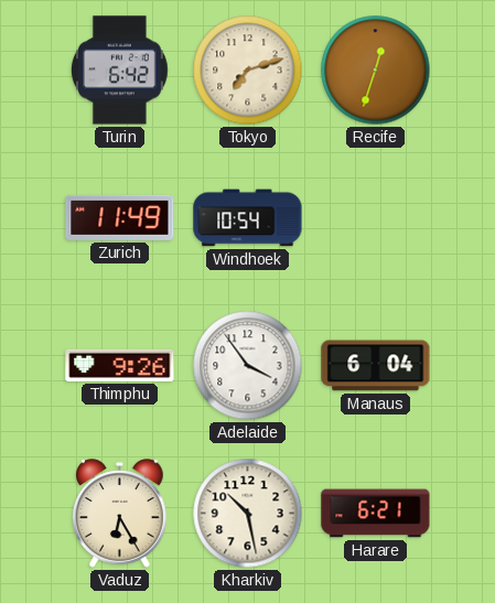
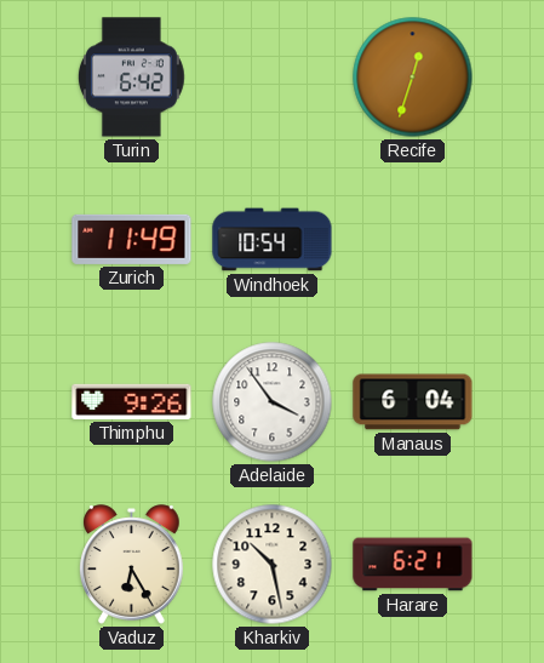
Tokyo: 7:12 -> none (248, 71)
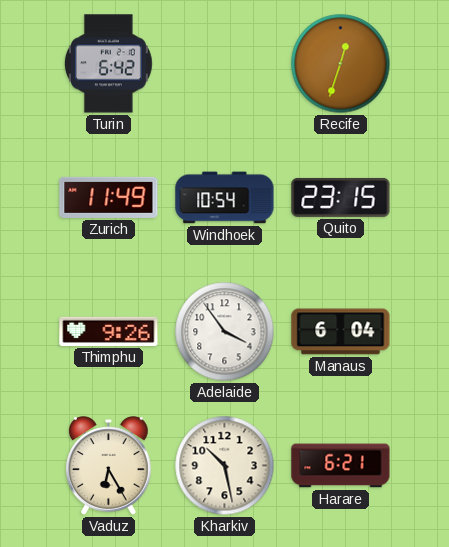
Quito: none -> 23:15 (341, 197)
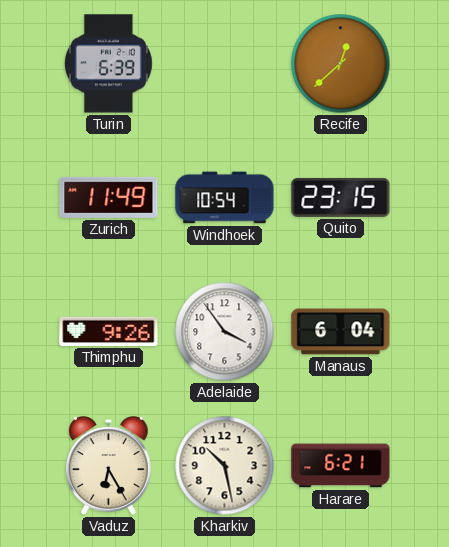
Turin: 6:42 -> 6:39 (108, 64)
Recife: 12:33 -> 12:38 (341, 64)
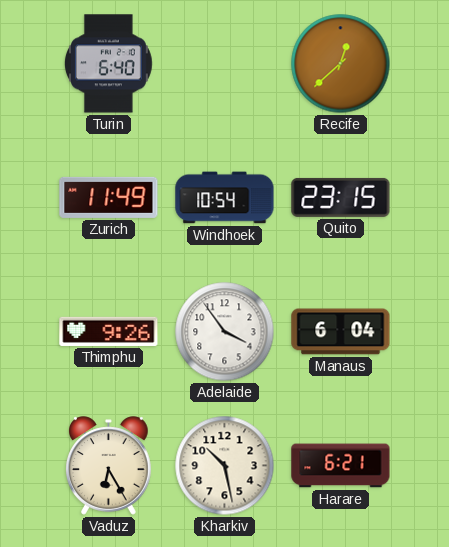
Turin: 6:39 -> 6:40 (108, 64)
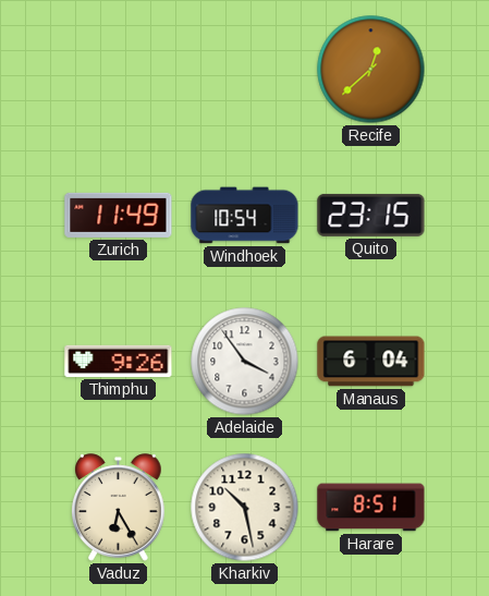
Turin: 6:40 -> none (108, 64)
Harare: 6:21 -> 8:51 (371, 508)
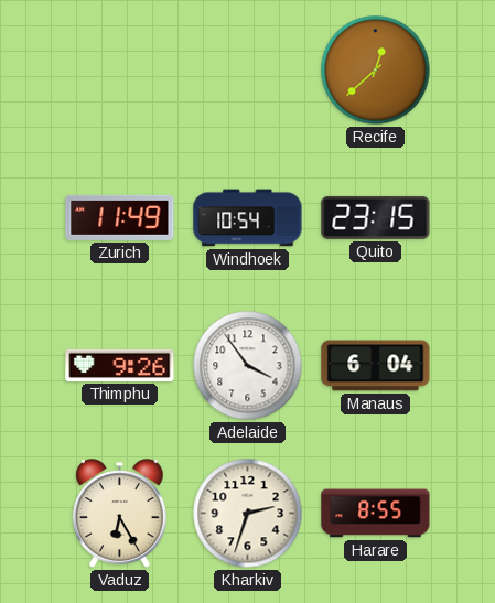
Kharkiv: 10:28 -> 2:33 (248, 514)
Harare: 8:51 -> 8:55 (376, 514)
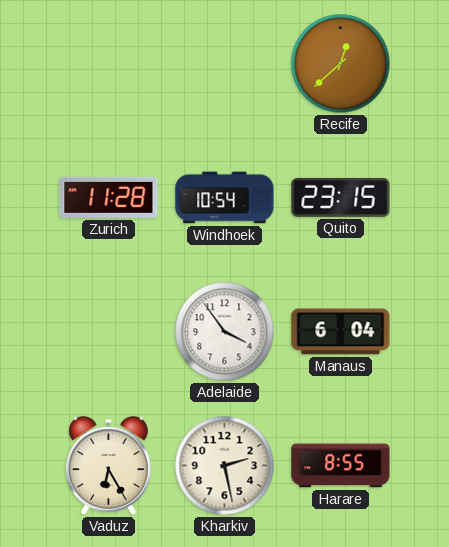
Zurich: 11:49 -> 11:28 (109, 197)
Thimphu: 9:26 -> none (120, 365)
Kharkiv: 2:33 -> 2:28 (225, 466)
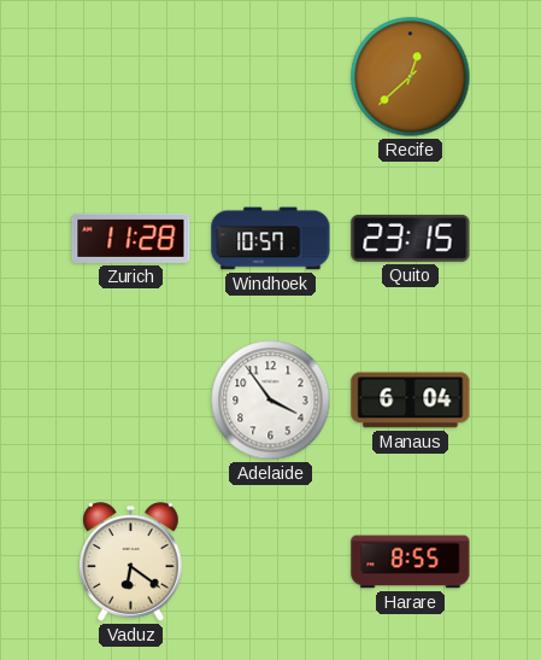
Windhoek: 10:54 -> 10:57 (271, 239)
Vaduz: 6:25 -> 6:21 (131, 562)
Kharkiv: 2:28 -> none (225, 466)
